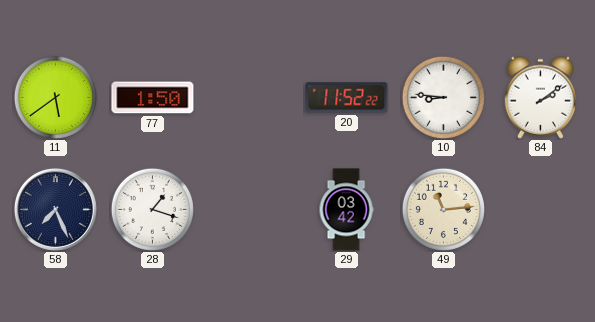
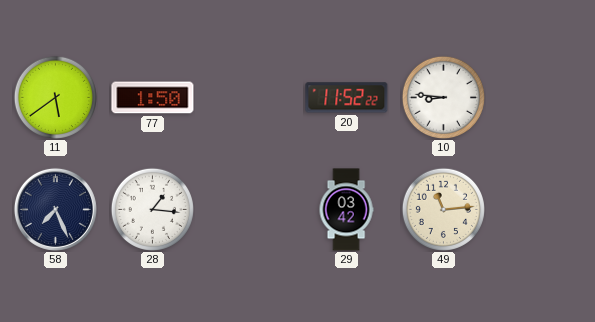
84: 2:09 -> none (541, 97)
28: 1:18 -> 1:16 (152, 209)
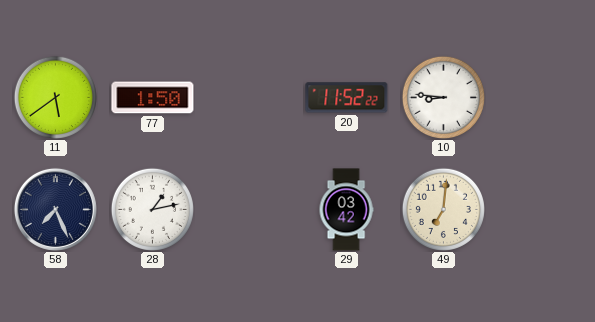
28: 1:16 -> 1:13 (152, 209)
49: 11:14 -> 7:01 (443, 209)
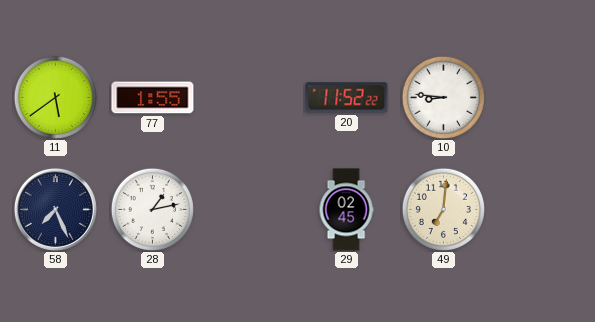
77: 1:50 -> 1:55 (153, 98)
29: 03:42 -> 02:45 (346, 210)
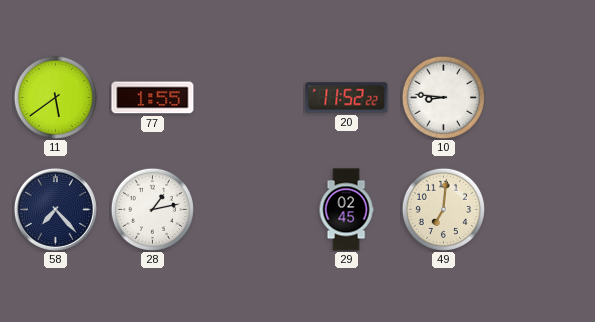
58: 7:26 -> 7:23 (55, 209)
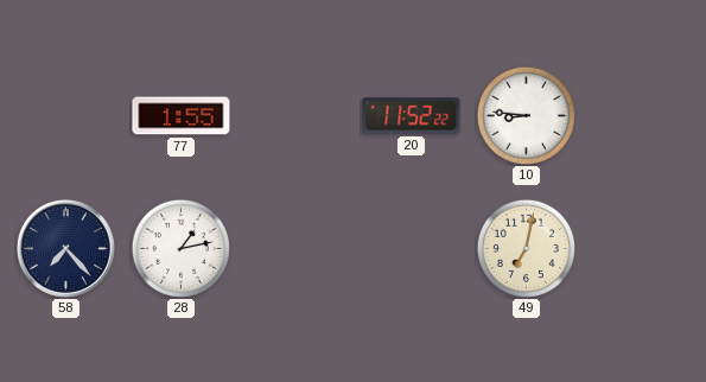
11: 5:39 -> none (55, 97)
29: 02:45 -> none (346, 210)
49: 7:01 -> 7:02 (526, 248)
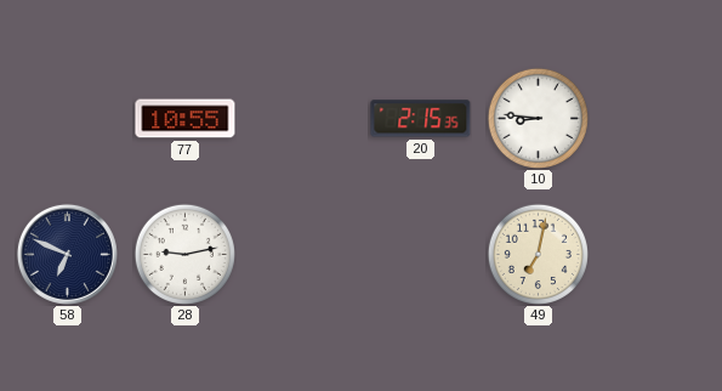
77: 1:55 -> 10:55 (186, 119)
20: 11:52 -> 2:15 (421, 119)
58: 7:23 -> 6:49 (67, 254)
28: 1:13 -> 9:13 (184, 254)
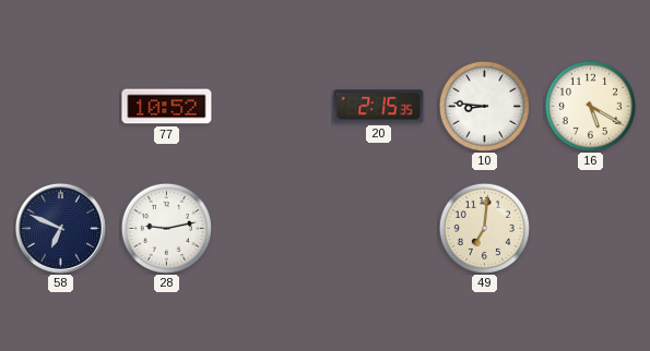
77: 10:55 -> 10:52 (167, 107)
16: none -> 5:20 (590, 106)
49: 7:02 -> 7:01 (484, 228)
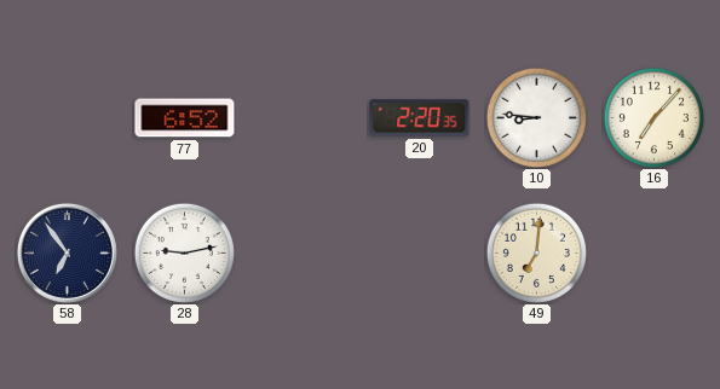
77: 10:52 -> 6:52 (185, 118)
20: 2:15 -> 2:20 (420, 118)
16: 5:20 -> 7:07 (653, 117)
58: 6:49 -> 6:54 (67, 252)
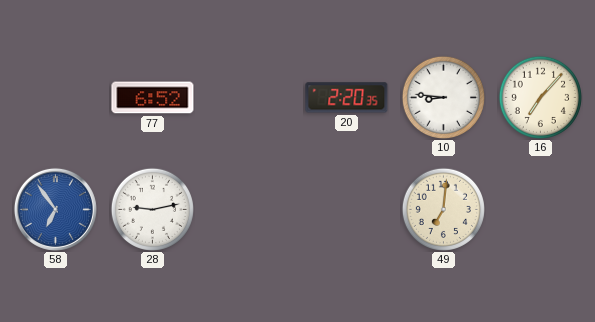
58 dial: navy -> blue (55, 209)
